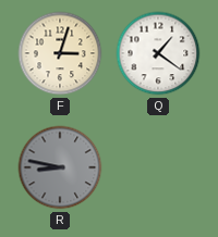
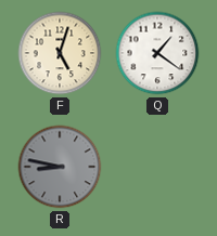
F: 3:03 -> 5:03 (60, 53)
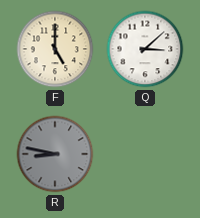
F: 5:03 -> 5:00 (55, 49)
Q: 1:21 -> 3:08 (145, 49)
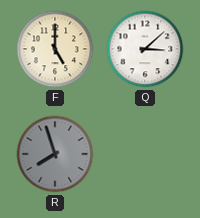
R: 8:47 -> 7:57 (55, 154)
